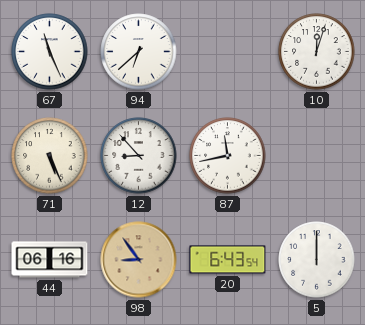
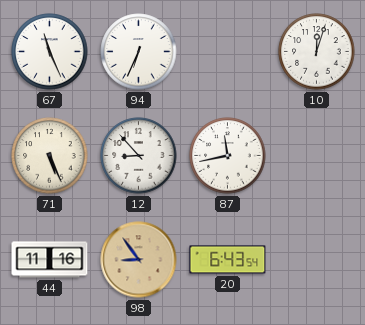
94: 6:38 -> 6:34 (139, 52)
44: 06:16 -> 11:16 (50, 260)
5: 12:00 -> none (317, 260)
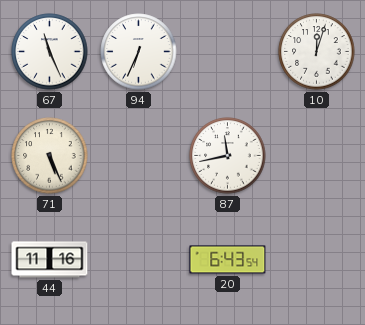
12: 8:53 -> none (139, 156)
98: 8:54 -> none (139, 260)
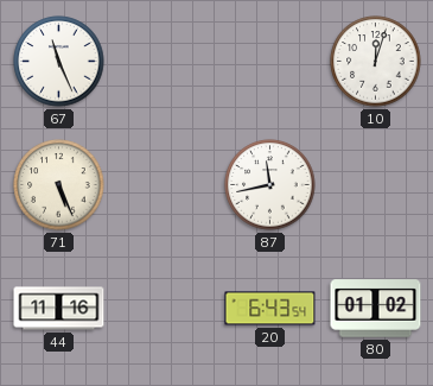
94: 6:34 -> none (139, 52)
80: none -> 01:02 (376, 309)
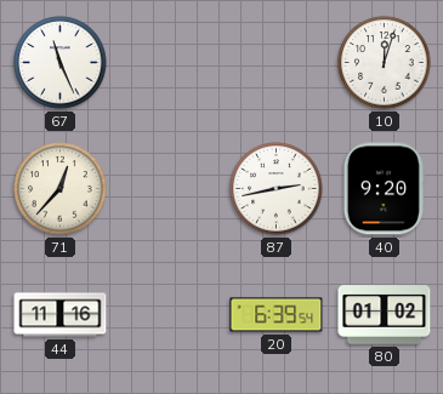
71: 5:26 -> 12:37 (61, 189)
87: 11:43 -> 2:43 (277, 189)
40: none -> 9:20 (384, 189)
20: 6:43 -> 6:39 (277, 315)
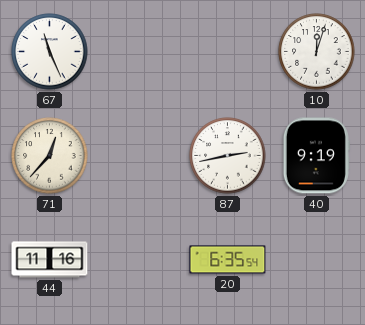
40: 9:20 -> 9:19 (316, 156)
20: 6:39 -> 6:35 (228, 260)
80: 01:02 -> none (385, 315)
